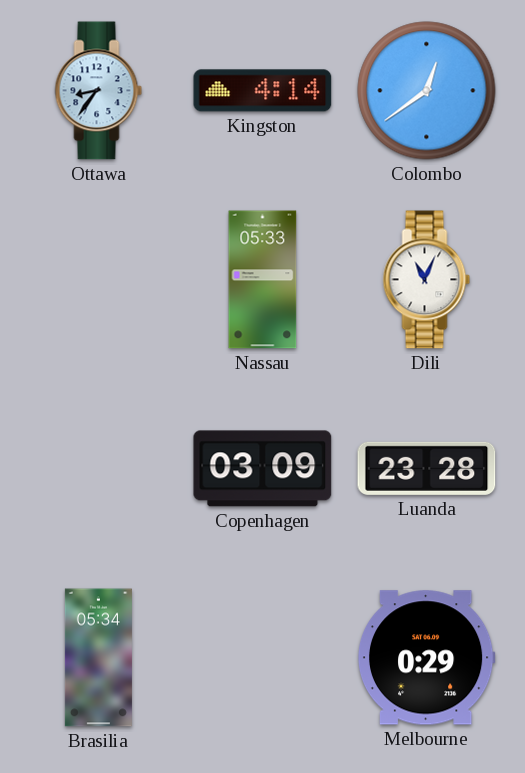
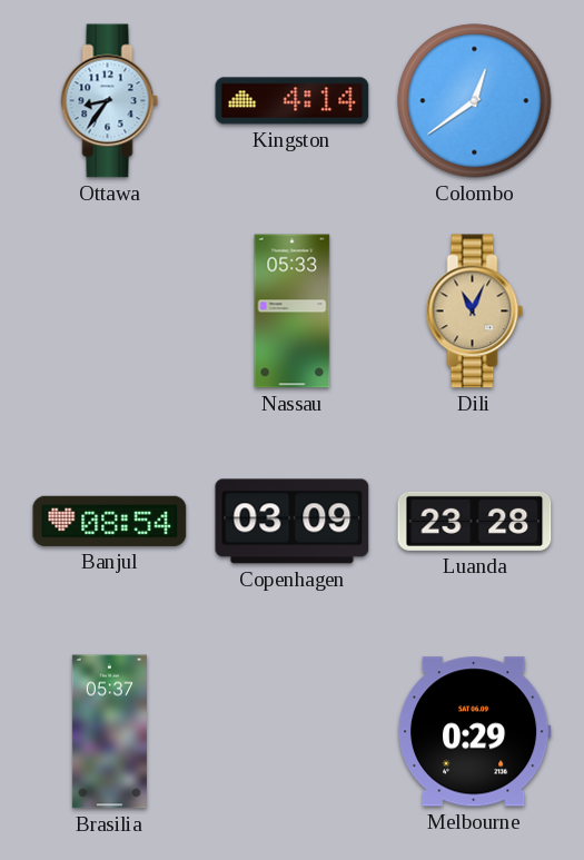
Dili dial: white -> champagne (475, 312)
Banjul: none -> 08:54 (110, 521)
Brasilia: 05:34 -> 05:37 (109, 732)
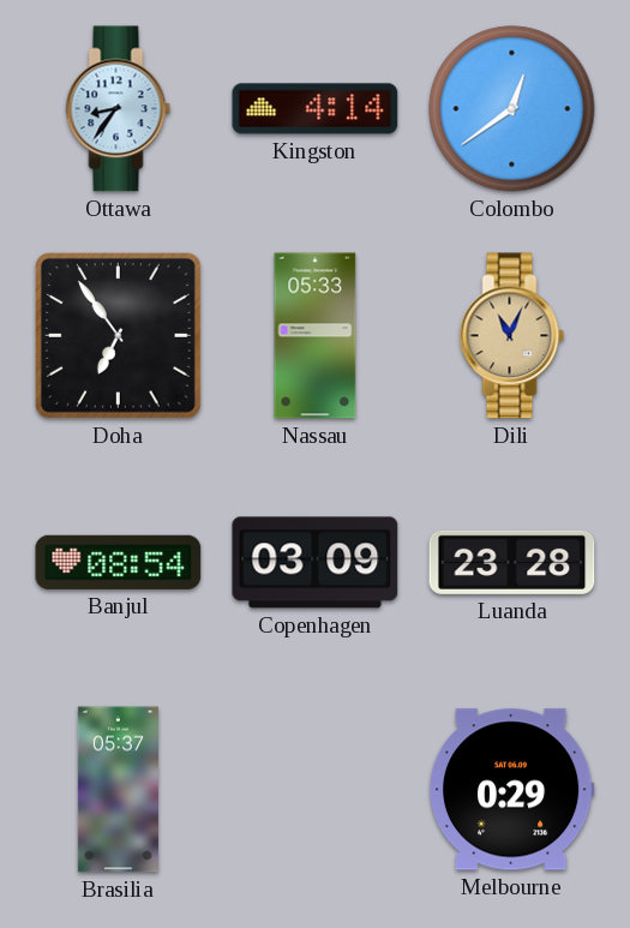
Doha: none -> 6:54 (119, 336)
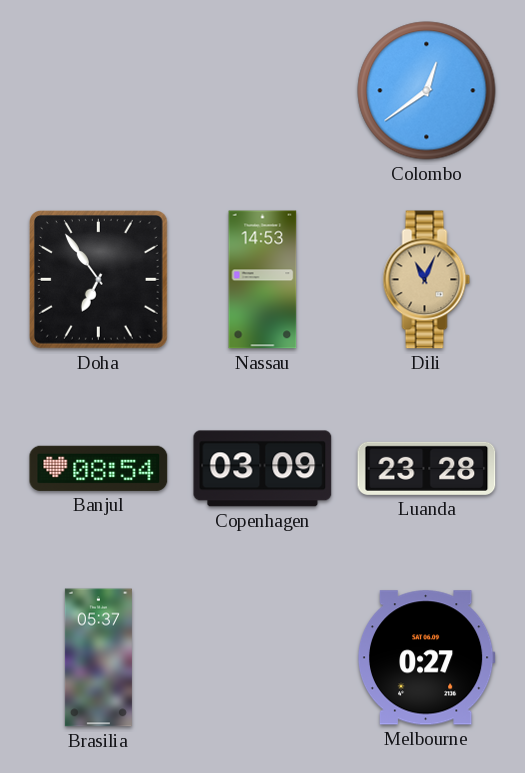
Ottawa: 8:36 -> none (119, 109)
Kingston: 4:14 -> none (316, 109)
Nassau: 05:33 -> 14:53 (263, 280)
Melbourne: 0:29 -> 0:27 (426, 658)
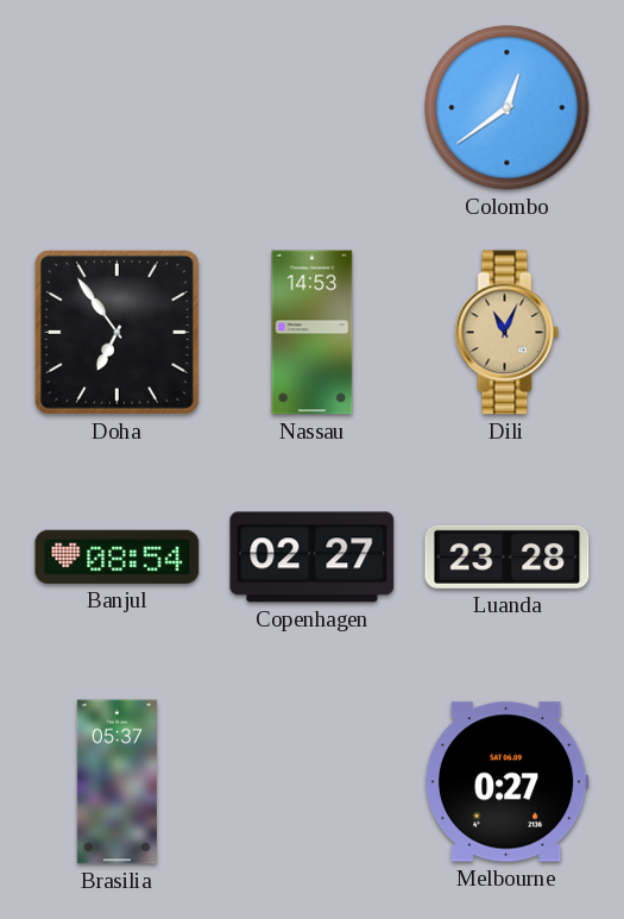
Copenhagen: 03:09 -> 02:27 (313, 558)
